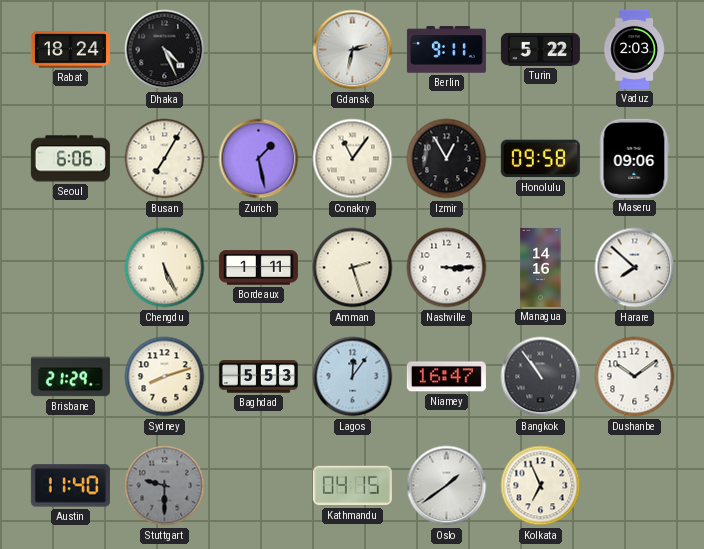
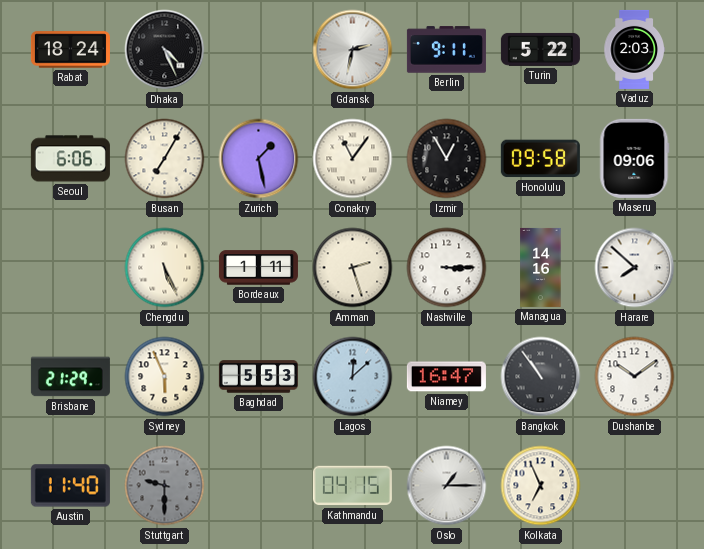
Sydney: 8:12 -> 5:56 (165, 377)
Lagos: 12:06 -> 12:08 (353, 377)
Oslo: 1:39 -> 1:15 (447, 486)
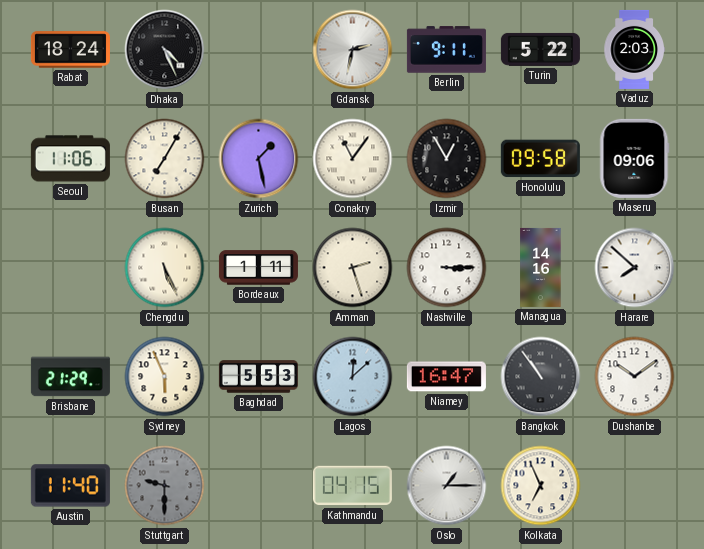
Seoul: 6:06 -> 11:06 (70, 159)
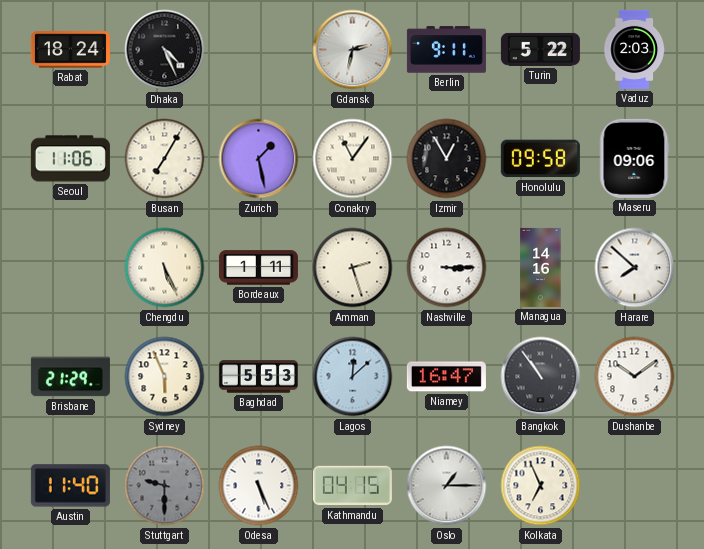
Odesa: none -> 5:26 (259, 486)
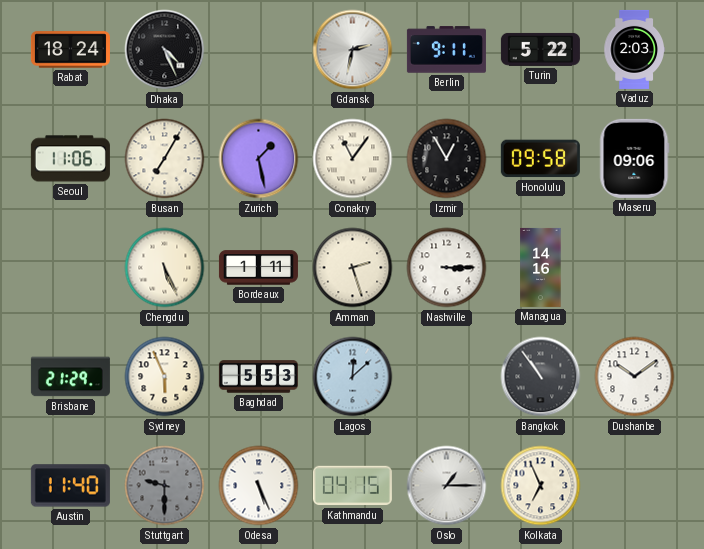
Harare: 7:52 -> none (635, 268)
Niamey: 16:47 -> none (446, 377)
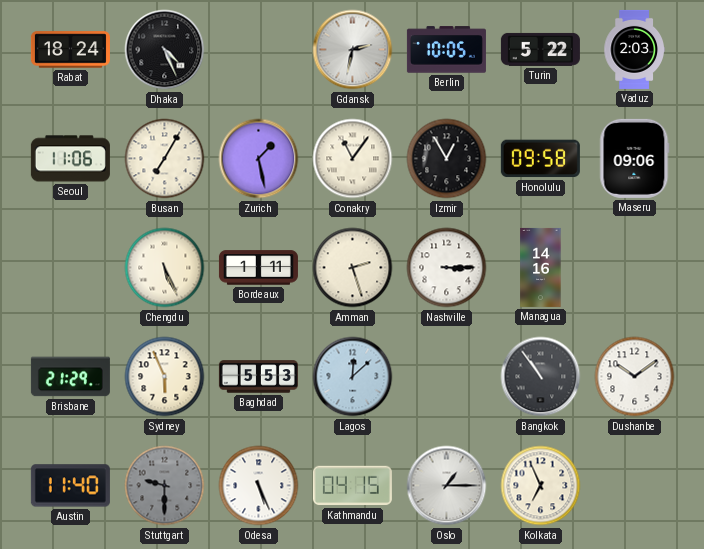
Berlin: 9:11 -> 10:05 (446, 50)
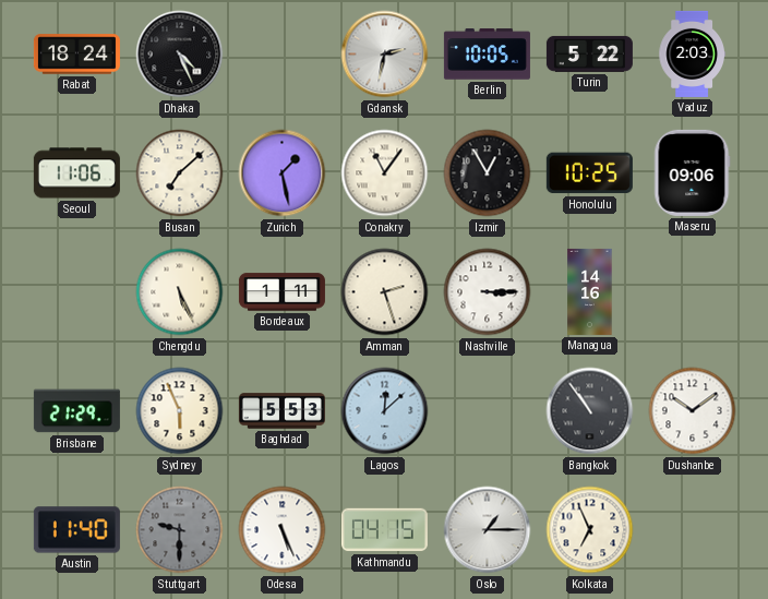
Busan: 7:05 -> 7:08 (180, 173)
Honolulu: 09:58 -> 10:25 (589, 173)
